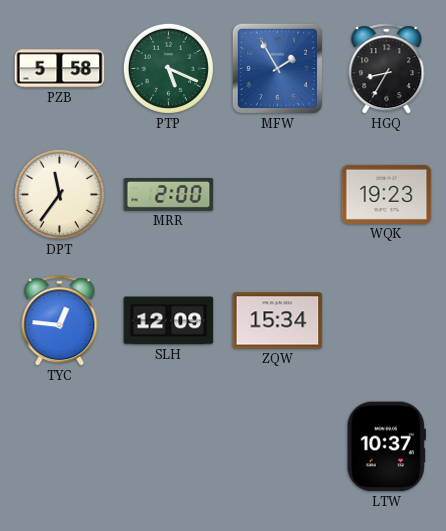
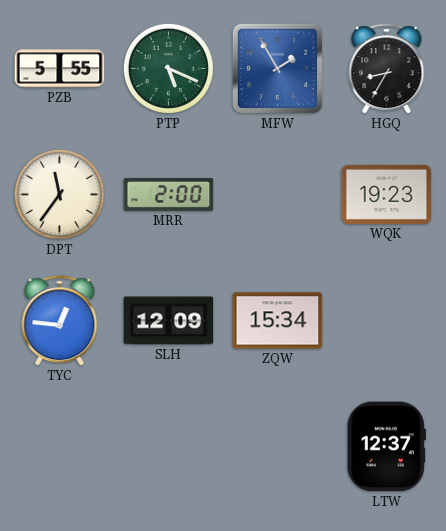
PZB: 5:58 -> 5:55 (60, 69)
LTW: 10:37 -> 12:37 (386, 447)
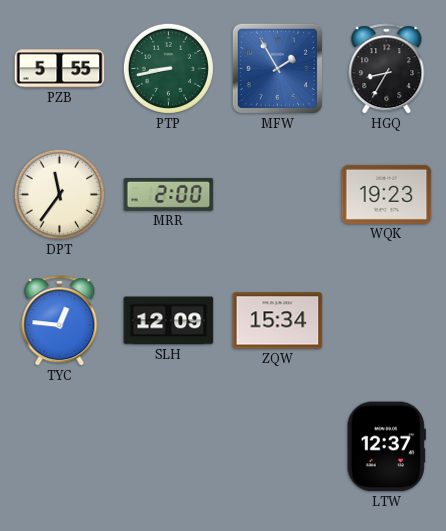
PTP: 5:19 -> 8:43 (168, 68)
